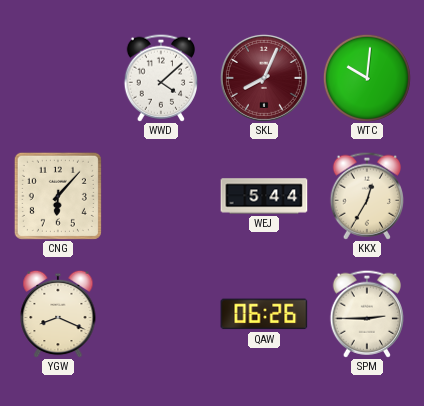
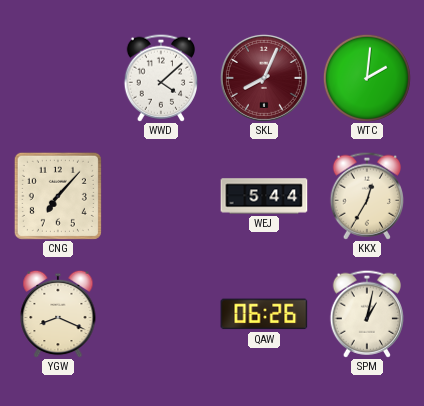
WTC: 10:01 -> 2:01 (367, 78)
CNG: 6:07 -> 7:07 (58, 196)
SPM: 2:45 -> 1:02 (366, 314)
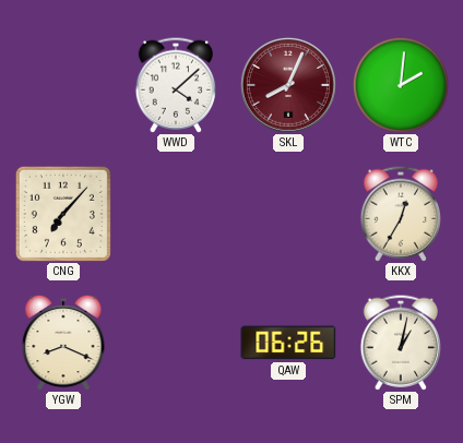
WEJ: 5:44 -> none (264, 196)
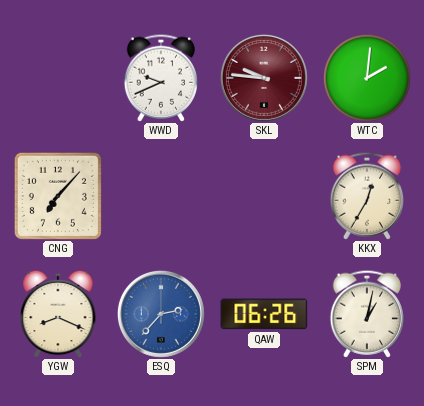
WWD: 4:08 -> 9:41 (160, 78)
SKL: 8:04 -> 9:46 (264, 78)
ESQ: none -> 2:37 (161, 314)
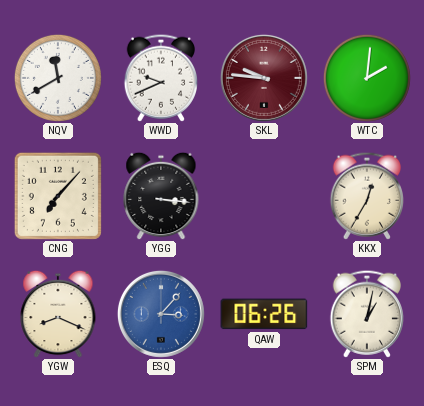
NQV: none -> 11:40 (58, 78)
YGG: none -> 3:16 (161, 196)
ESQ: 2:37 -> 3:07 (161, 314)
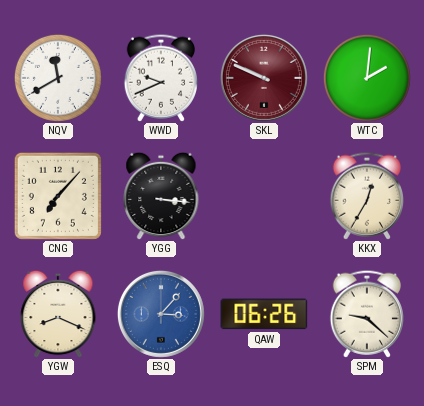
SKL: 9:46 -> 9:49 (264, 78)
SPM: 1:02 -> 9:22 (366, 314)
